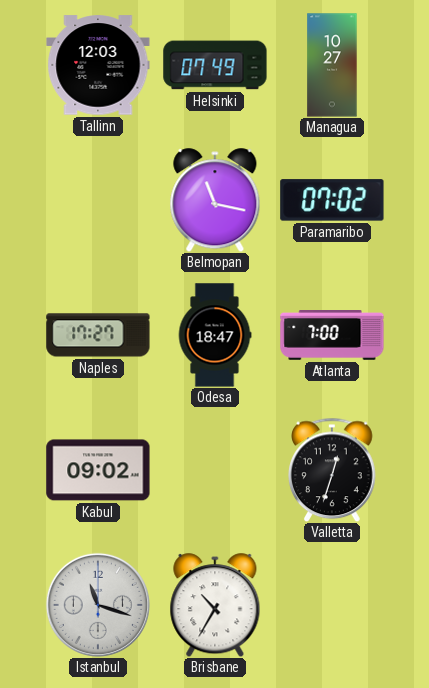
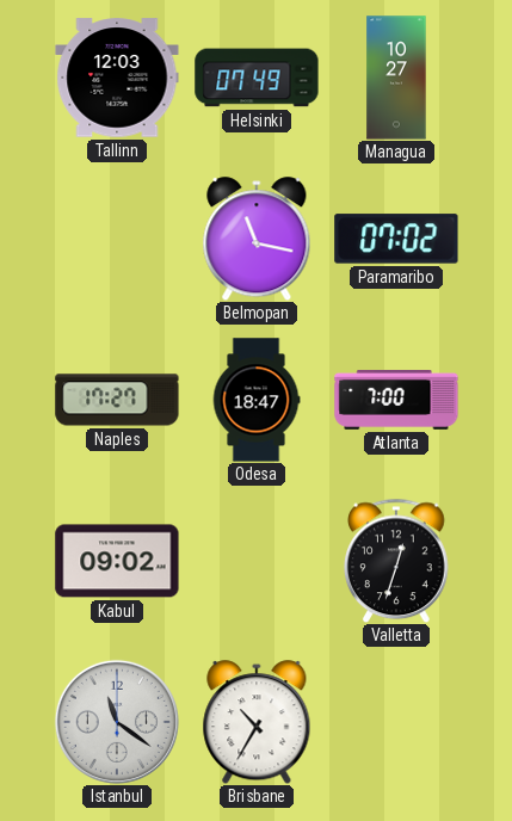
Istanbul: 11:18 -> 11:21 (117, 722)
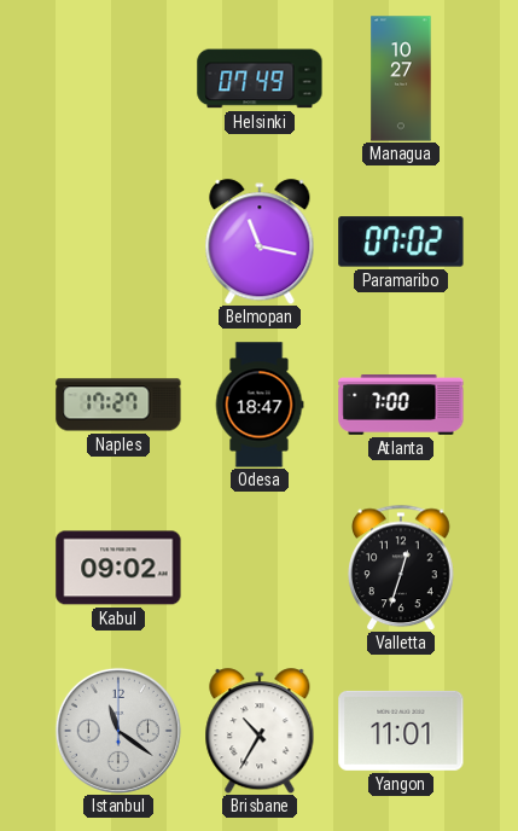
Tallinn: 12:03 -> none (117, 78)
Yangon: none -> 11:01 (401, 731)
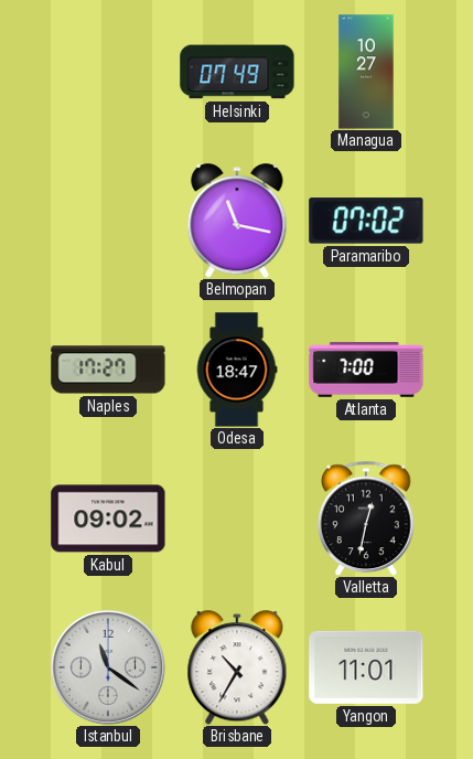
Valletta: 12:33 -> 12:32 (367, 519)
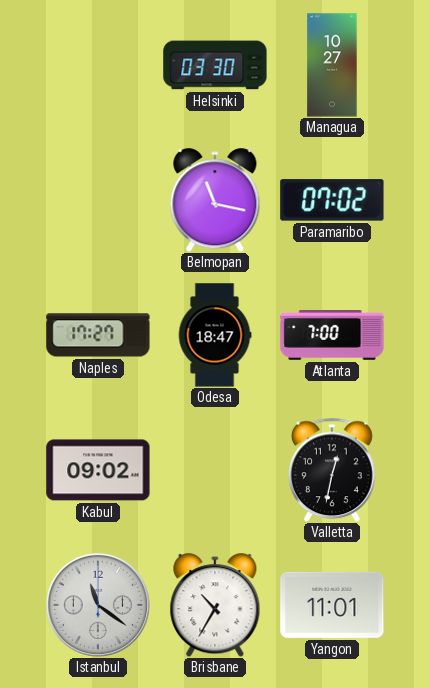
Helsinki: 07:49 -> 03:30 (215, 65)
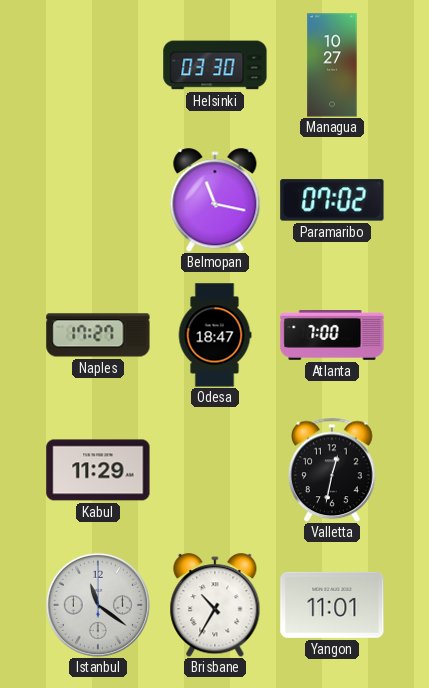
Kabul: 09:02 -> 11:29 (98, 470)
